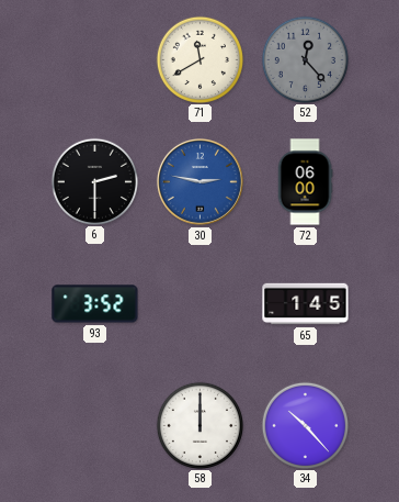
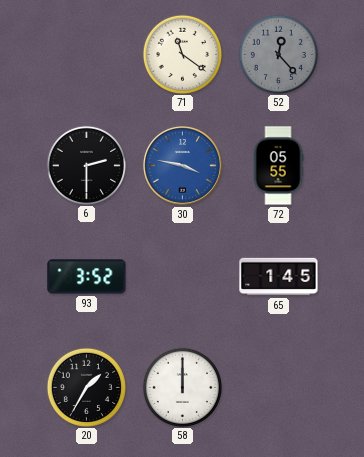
71: 11:40 -> 11:21 (182, 54)
30: 2:47 -> 3:47 (182, 165)
72: 06:00 -> 05:55 (278, 166)
20: none -> 1:35 (86, 387)
34: 10:23 -> none (305, 425)
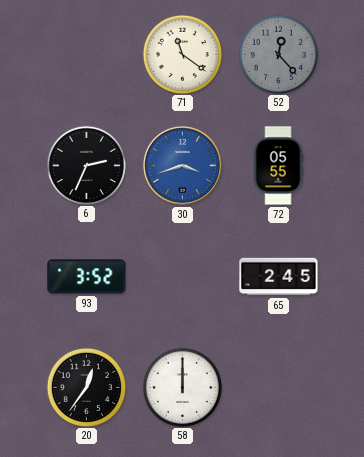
6: 2:30 -> 2:34 (86, 165)
30: 3:47 -> 3:42 (182, 165)
65: 1:45 -> 2:45 (279, 277)
20: 1:35 -> 12:36 (86, 387)
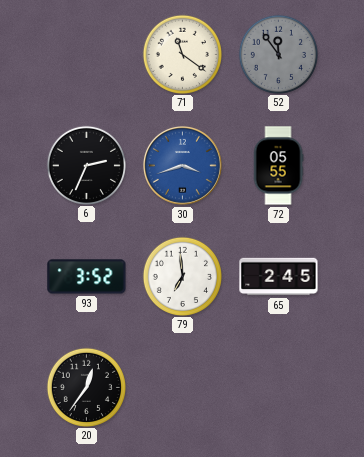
52: 12:23 -> 11:54 (278, 54)
79: none -> 6:59 (182, 276)
58: 12:00 -> none (182, 387)
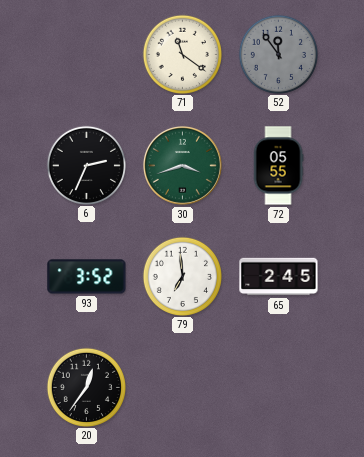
30 dial: blue -> green (182, 165)
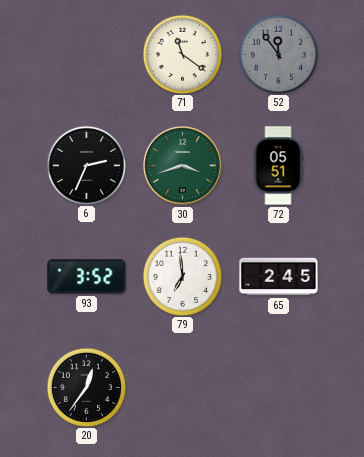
72: 05:55 -> 05:51 (278, 166)
